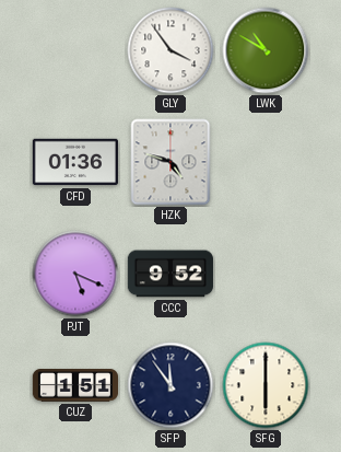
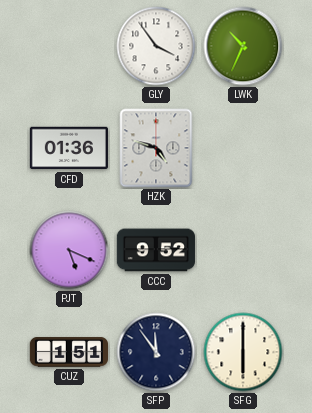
LWK: 10:50 -> 10:34 (243, 46)
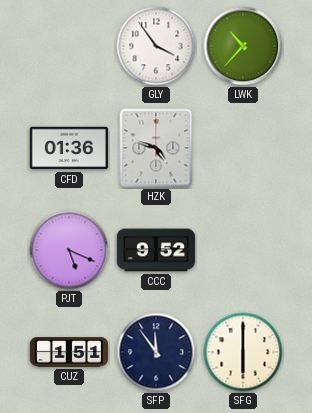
LWK: 10:34 -> 10:37 (243, 46)
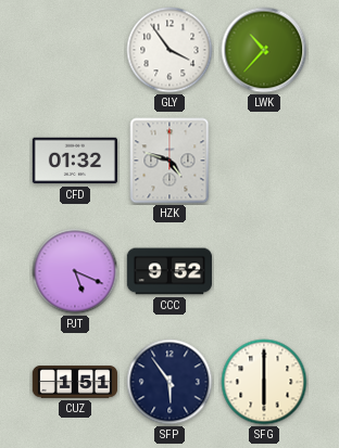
CFD: 01:36 -> 01:32 (75, 161)
SFP: 11:54 -> 5:54 (169, 382)
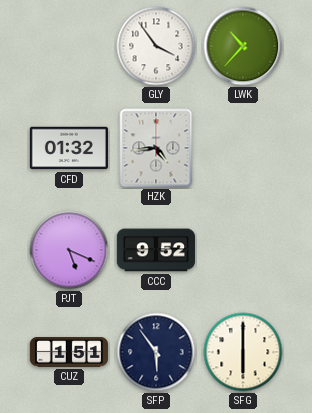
HZK: 4:48 -> 4:44 (156, 148)
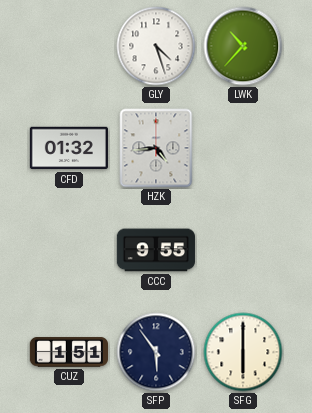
GLY: 3:54 -> 4:27 (156, 46)
PJT: 5:19 -> none (69, 250)
CCC: 9:52 -> 9:55 (156, 250)
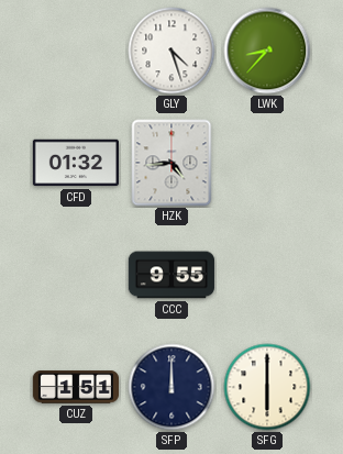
LWK: 10:37 -> 8:37 (267, 51)
SFP: 5:54 -> 12:00 (171, 387)
